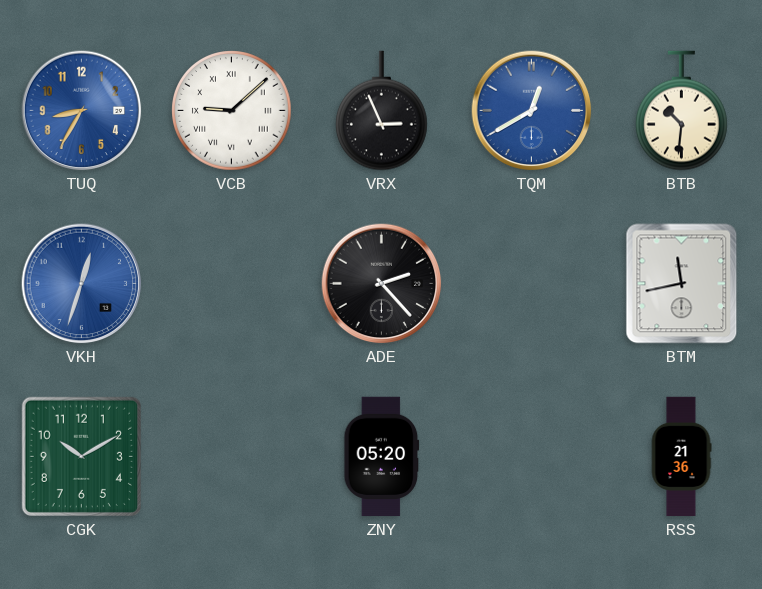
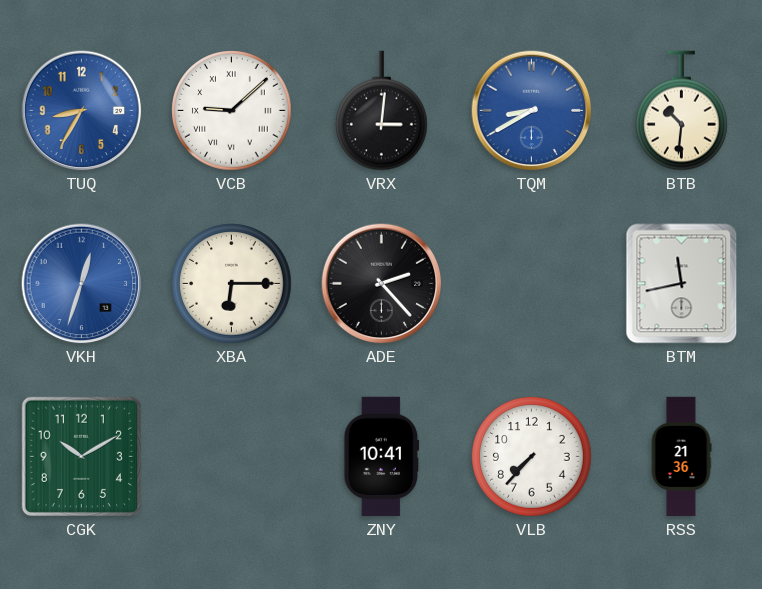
VRX: 2:56 -> 3:01 (382, 111)
TQM: 12:40 -> 8:40 (532, 111)
XBA: none -> 6:15 (232, 284)
ZNY: 05:20 -> 10:41 (382, 457)
VLB: none -> 7:37 (532, 457)
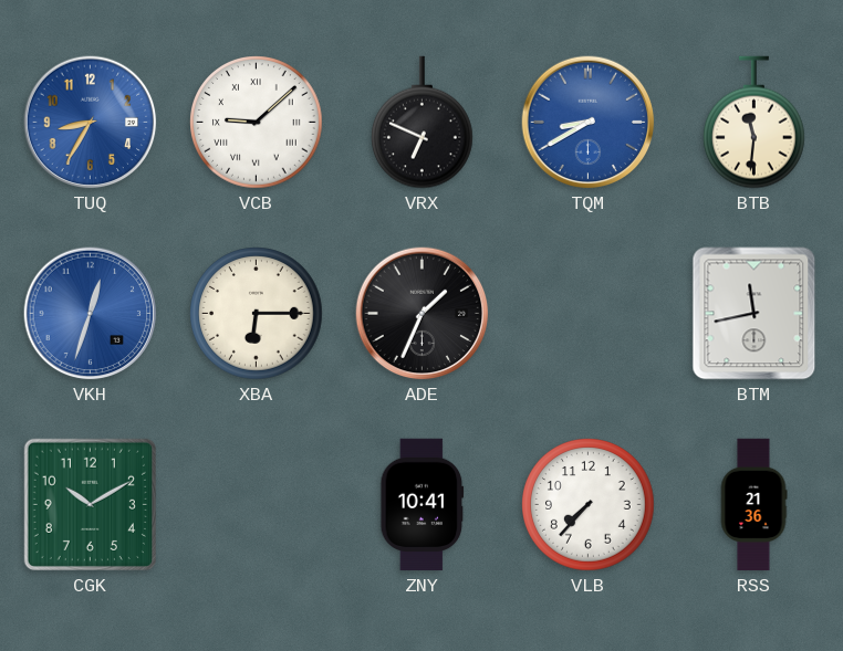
VRX: 3:01 -> 6:49 (423, 123)
BTB: 10:31 -> 11:31 (754, 123)
ADE: 2:23 -> 1:34 (423, 314)
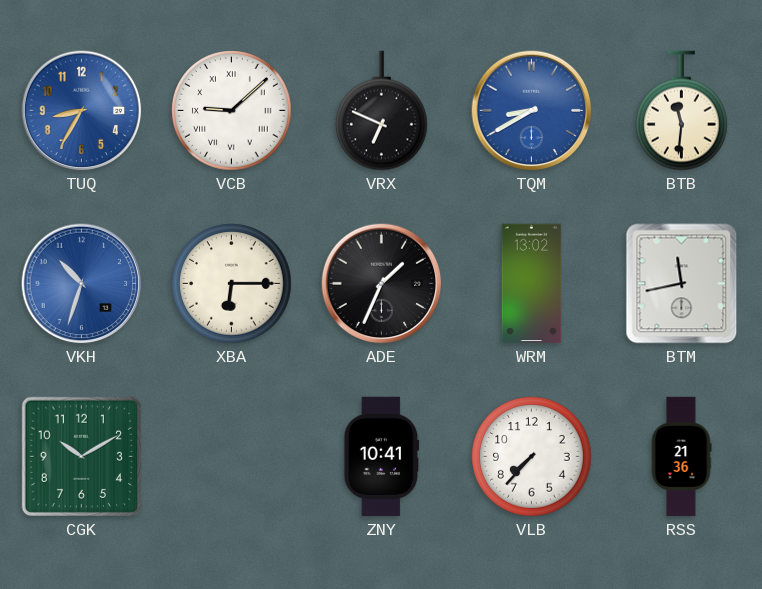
VKH: 12:33 -> 10:33 (82, 284)
WRM: none -> 13:02 (532, 284)
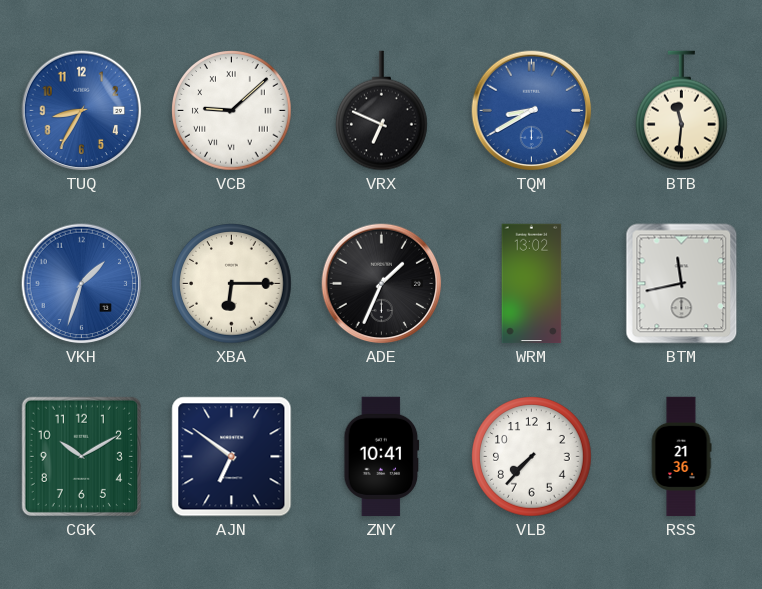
VKH: 10:33 -> 1:33 (82, 284)
AJN: none -> 6:51 (232, 457)
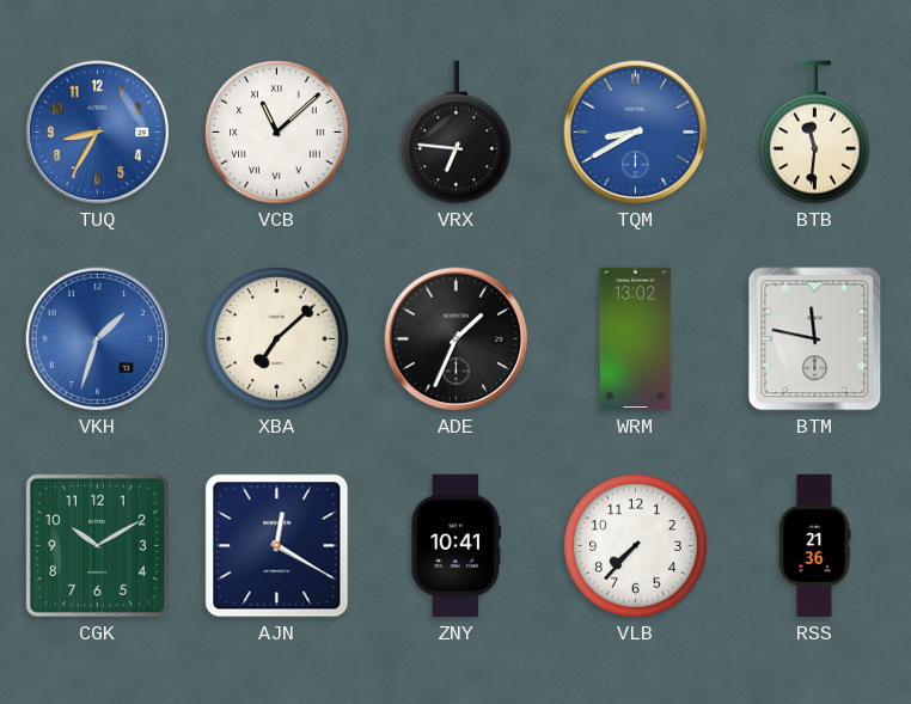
VCB: 9:08 -> 11:08 (277, 133)
VRX: 6:49 -> 6:46 (457, 133)
XBA: 6:15 -> 7:08 (277, 339)
BTM: 11:43 -> 11:47 (815, 339)
AJN: 6:51 -> 12:20 (277, 546)
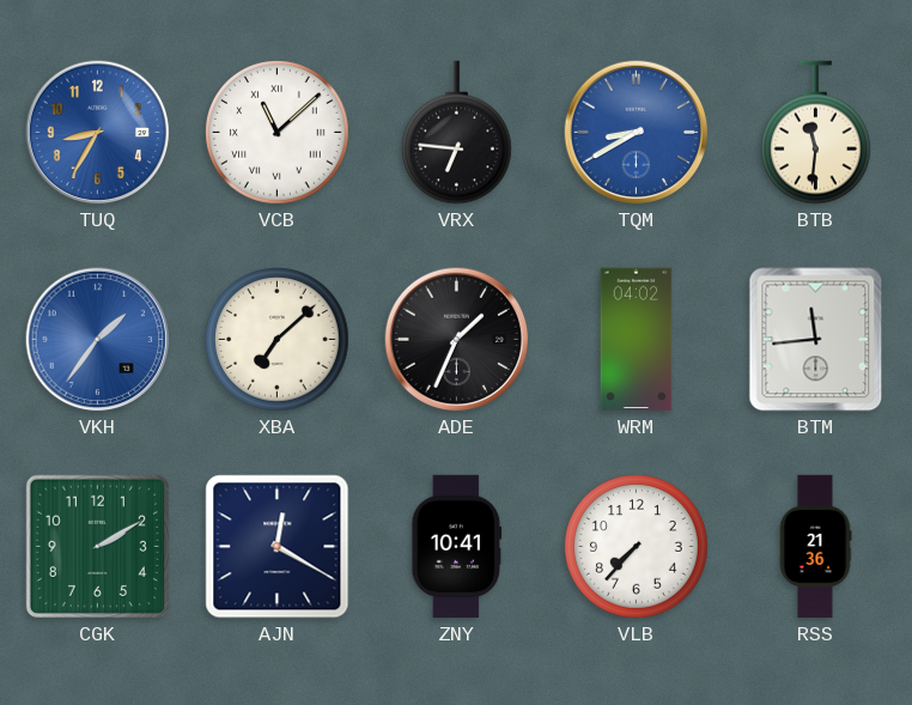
VKH: 1:33 -> 1:36 (98, 340)
WRM: 13:02 -> 04:02 (637, 340)
BTM: 11:47 -> 11:44 (816, 340)
CGK: 10:10 -> 2:10 (97, 546)
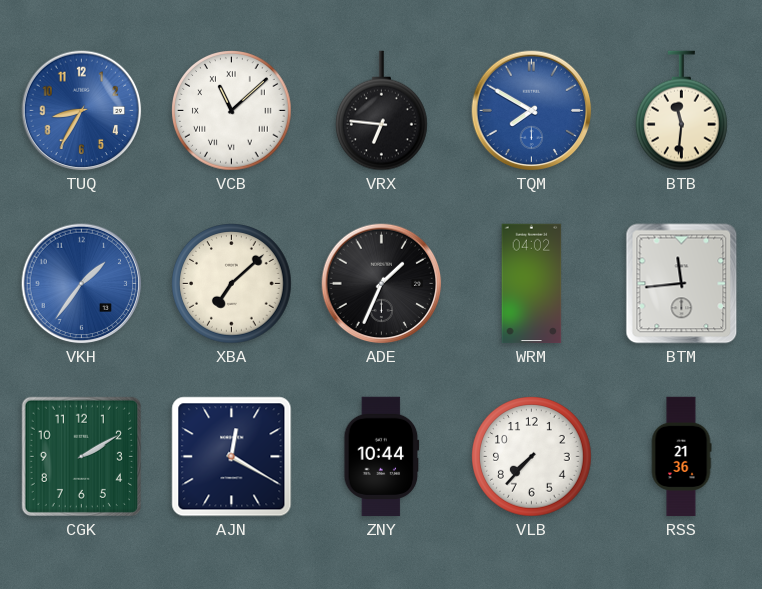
TQM: 8:40 -> 7:50 (532, 111)
ZNY: 10:41 -> 10:44 (382, 457)
